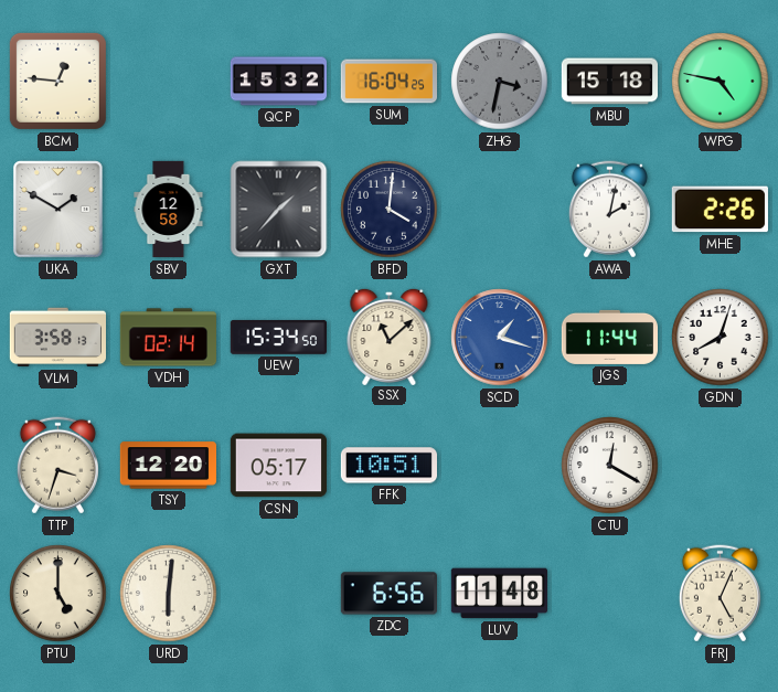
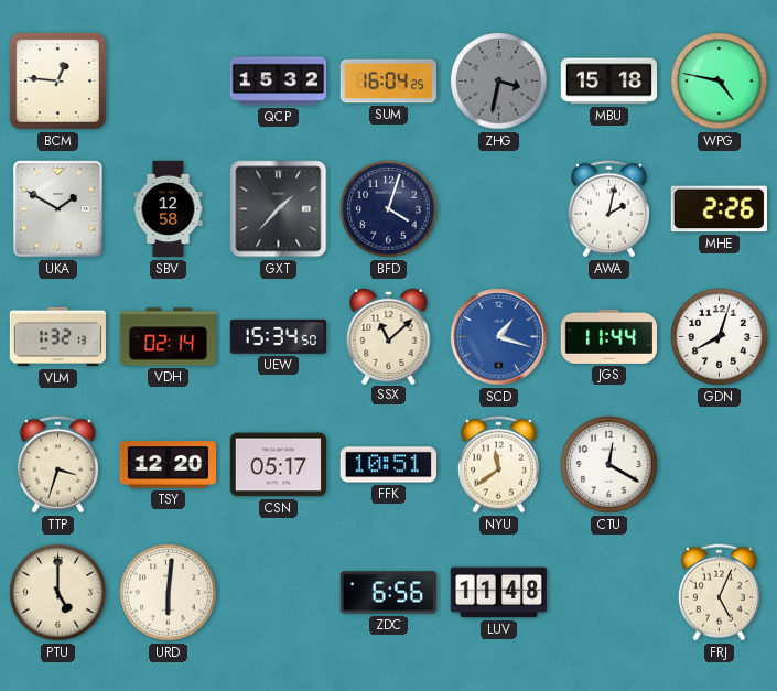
BFD: 4:01 -> 4:03 (389, 209)
VLM: 3:58 -> 1:32 (57, 337)
NYU: none -> 11:39 (498, 465)
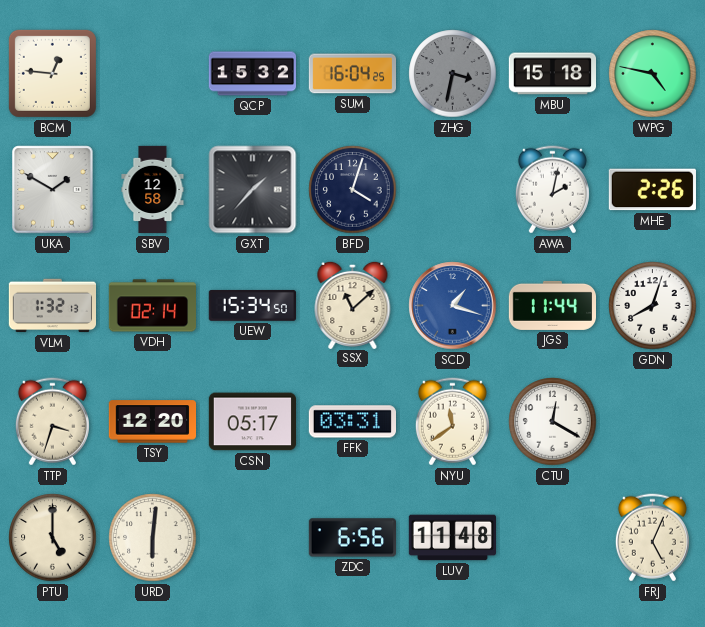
FFK: 10:51 -> 03:31 (352, 422)
